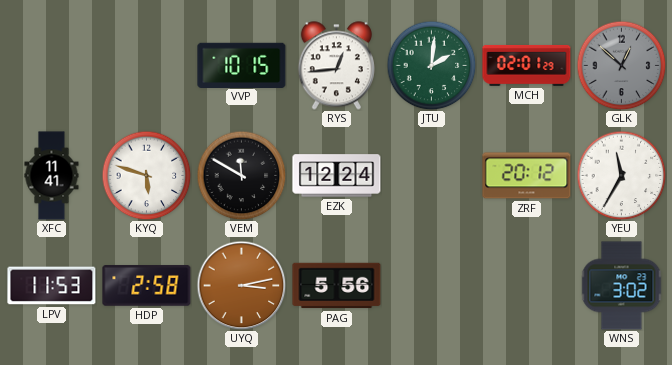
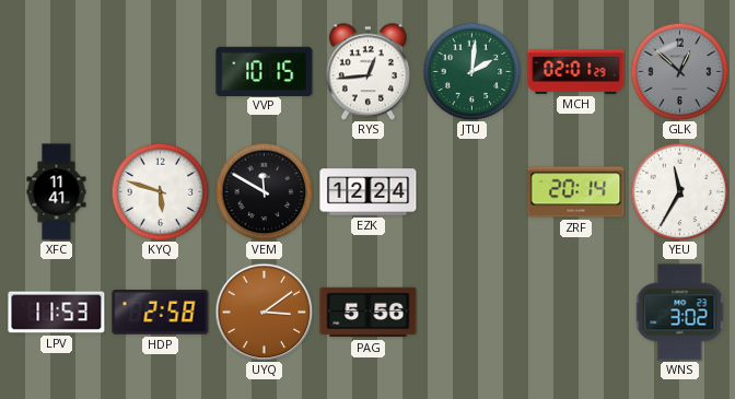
ZRF: 20:12 -> 20:14 (576, 192)
UYQ: 3:13 -> 3:09 (264, 312)
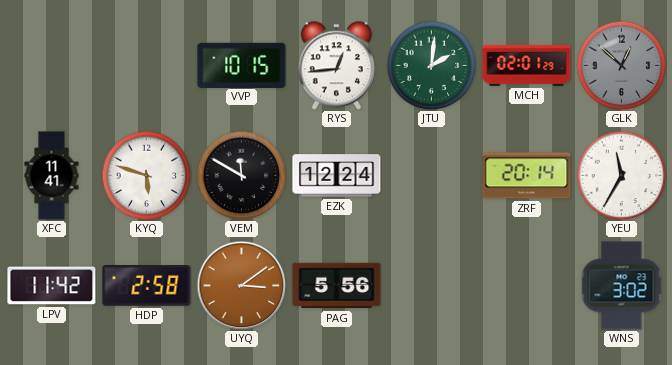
LPV: 11:53 -> 11:42 (52, 286)
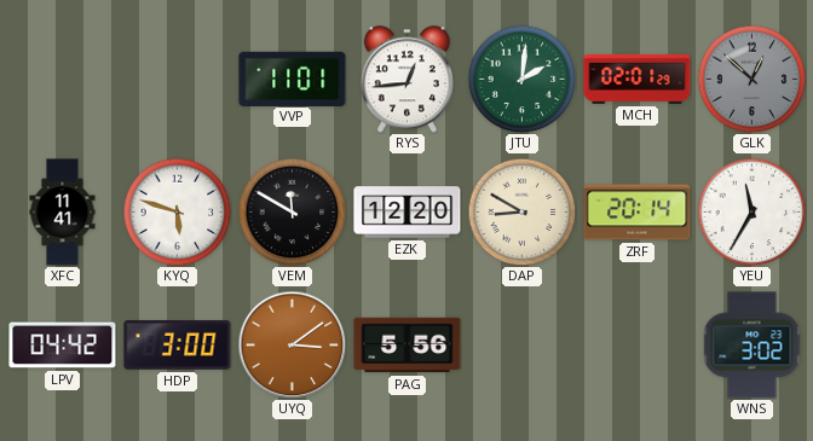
VVP: 10:15 -> 11:01 (293, 79)
EZK: 12:24 -> 12:20 (408, 213)
DAP: none -> 8:50 (521, 211)
LPV: 11:42 -> 04:42 (63, 346)
HDP: 2:58 -> 3:00 (178, 346)
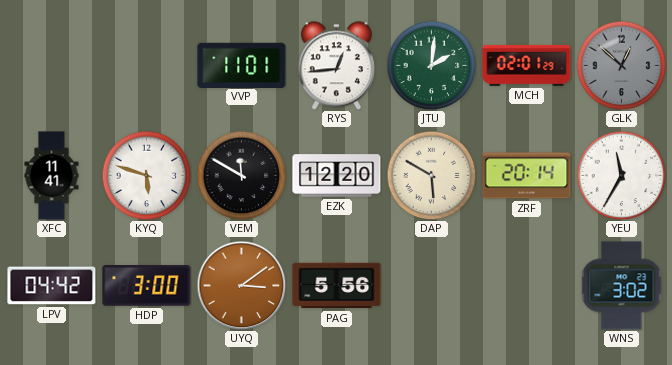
DAP: 8:50 -> 5:50 (431, 175)
